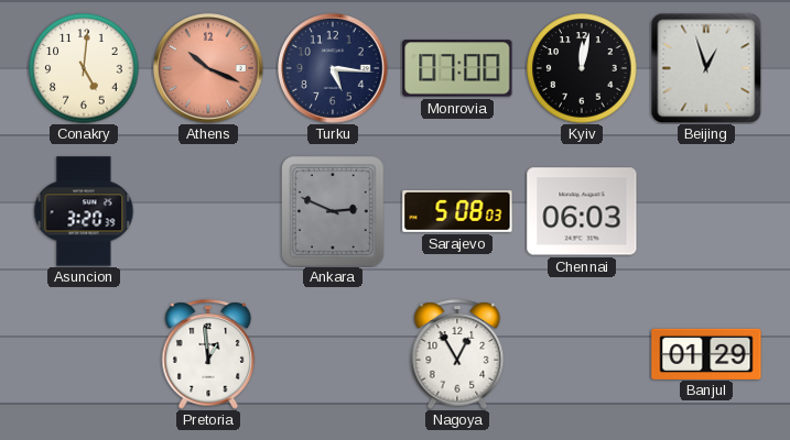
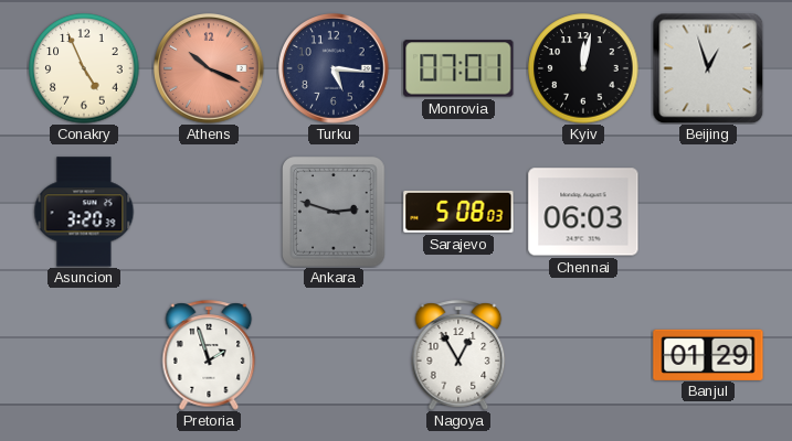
Conakry: 5:01 -> 4:56 (84, 68)
Monrovia: 07:00 -> 07:01 (458, 68)
Ankara: 2:49 -> 2:48 (335, 212)
Pretoria: 12:59 -> 1:57 (209, 355)
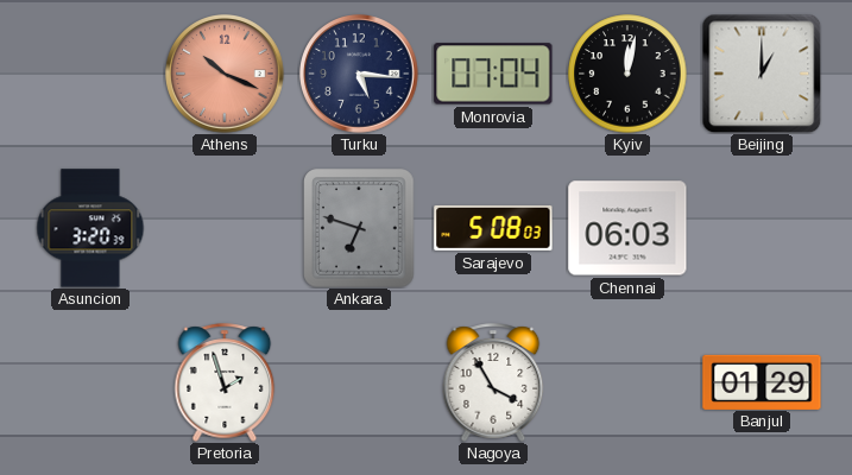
Conakry: 4:56 -> none (84, 68)
Monrovia: 07:01 -> 07:04 (493, 74)
Beijing: 12:57 -> 1:00 (762, 74)
Ankara: 2:48 -> 6:48 (360, 228)
Nagoya: 12:55 -> 3:55 (493, 382)
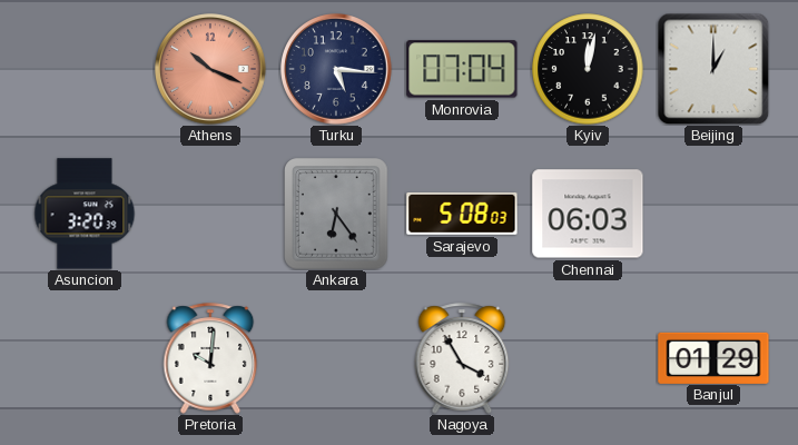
Ankara: 6:48 -> 6:24 (337, 214)
Pretoria: 1:57 -> 10:01 (210, 358)
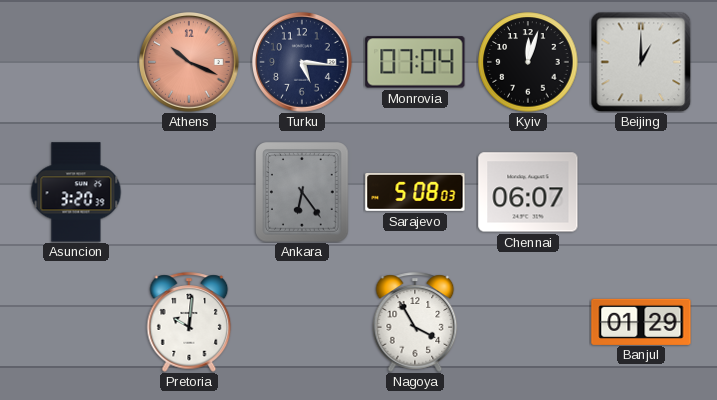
Kyiv: 12:02 -> 12:03 (528, 62)
Chennai: 06:03 -> 06:07 (528, 192)
